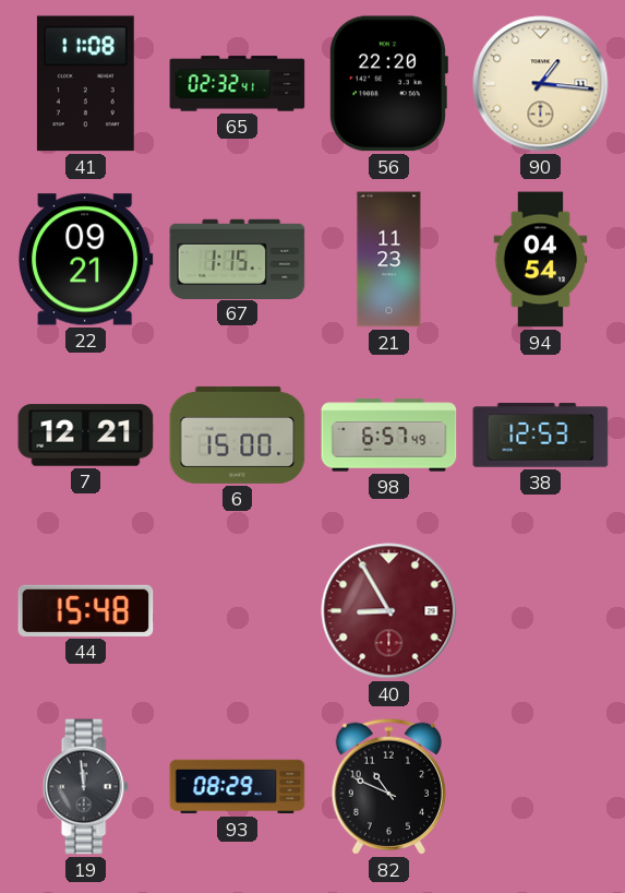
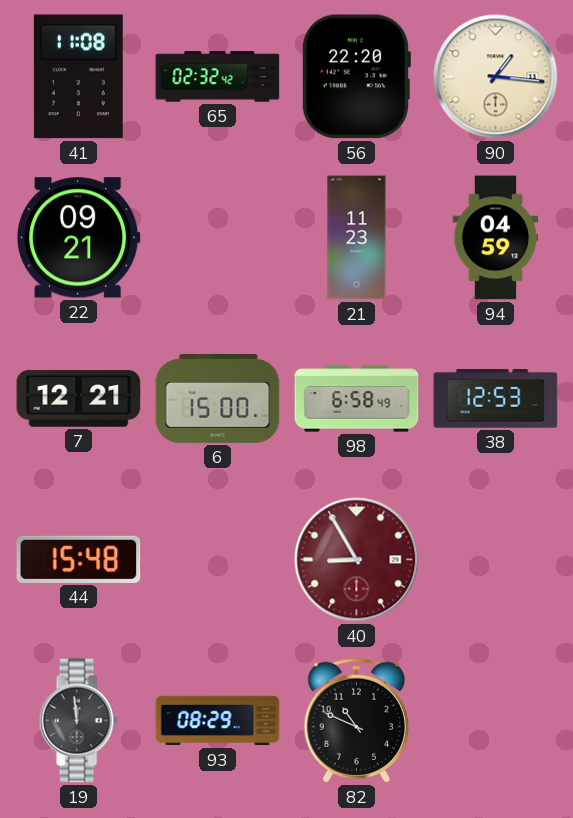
65: 02:32:41 -> 02:32:42 (218, 77)
67: 1:15 -> none (238, 259)
94: 04:54 -> 04:59 (496, 238)
98: 6:57 -> 6:58 (357, 399)
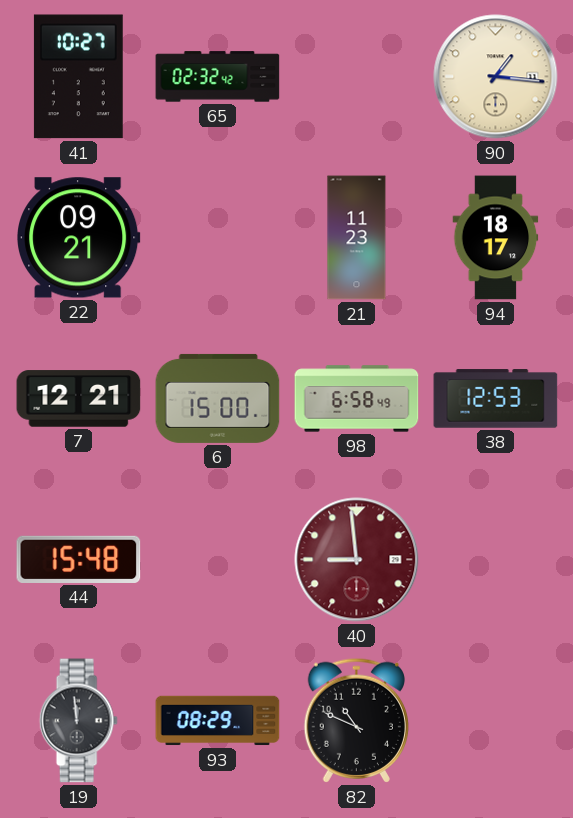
41: 11:08 -> 10:27 (78, 77)
56: 22:20 -> none (356, 77)
94: 04:59 -> 18:17 (496, 238)
40: 8:55 -> 8:59 (357, 560)
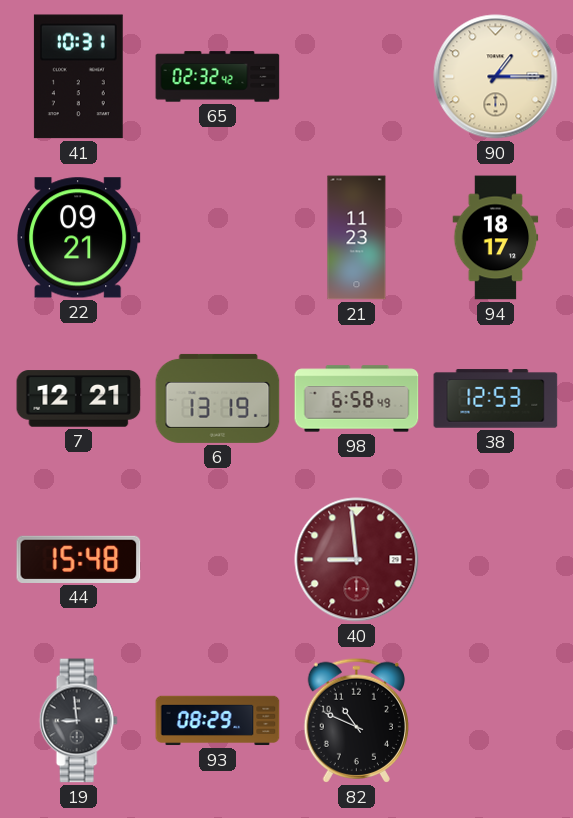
41: 10:27 -> 10:31 (78, 77)
90: 1:16 -> 1:15 (496, 77)
6: 15:00 -> 13:19 (218, 398)
19: 11:59 -> 8:59 (78, 721)
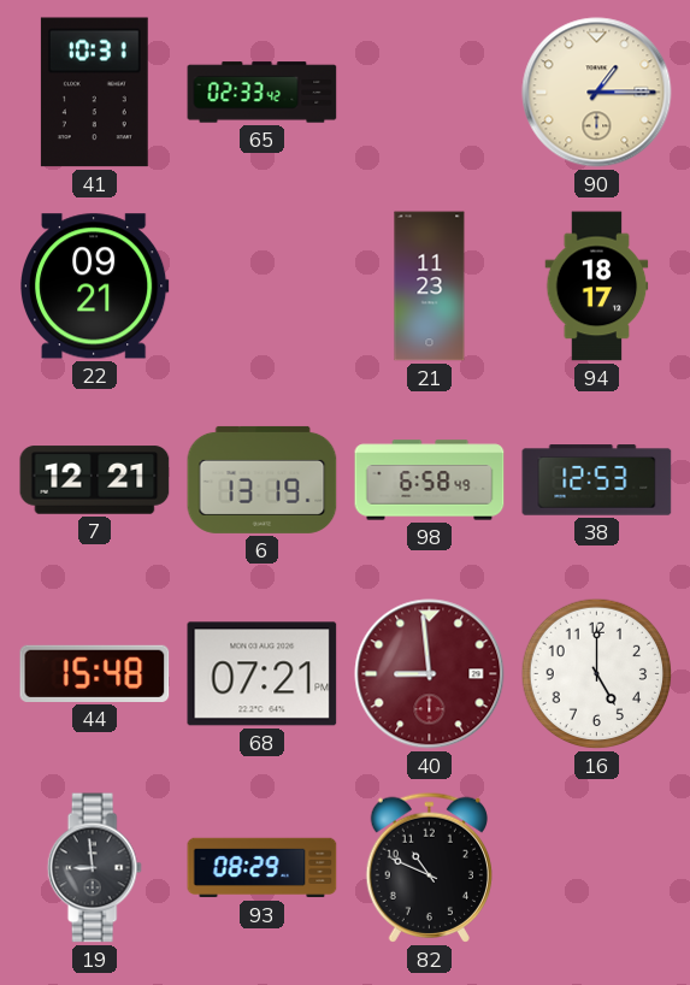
65: 02:32 -> 02:33 (263, 93)
68: none -> 07:21 (263, 674)
16: none -> 5:00 (597, 674)
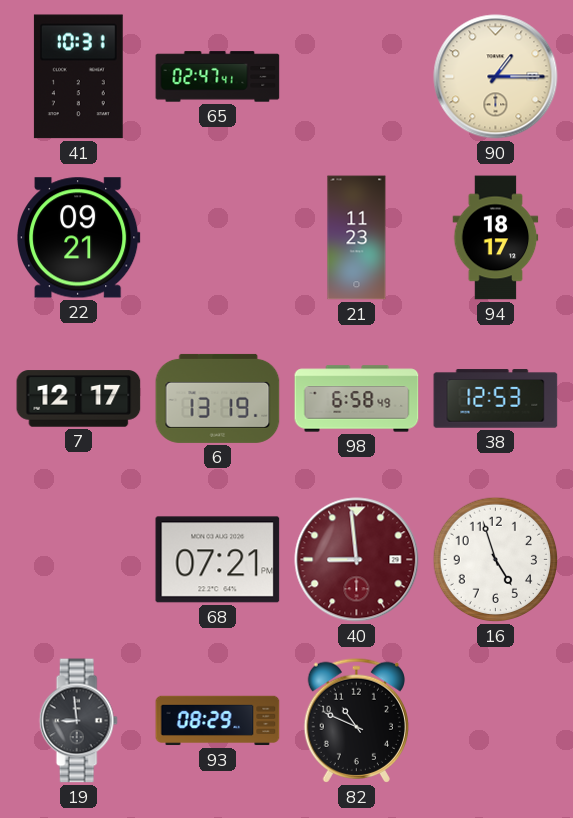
65: 02:33 -> 02:47 (218, 77)
7: 12:21 -> 12:17 (79, 399)
44: 15:48 -> none (95, 673)
16: 5:00 -> 4:57 (496, 560)
